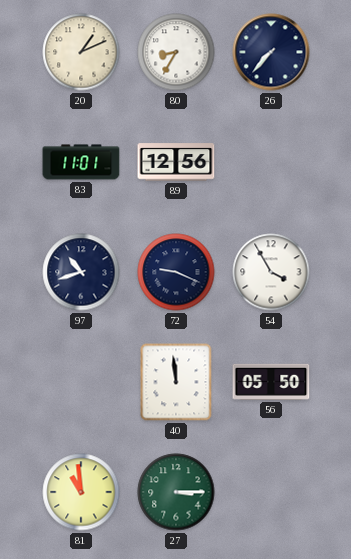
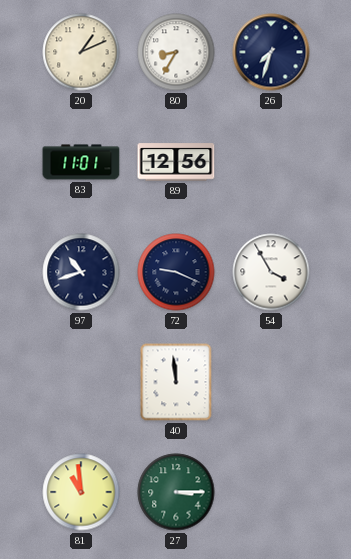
26: 7:37 -> 7:33 (271, 52)
56: 05:50 -> none (271, 382)
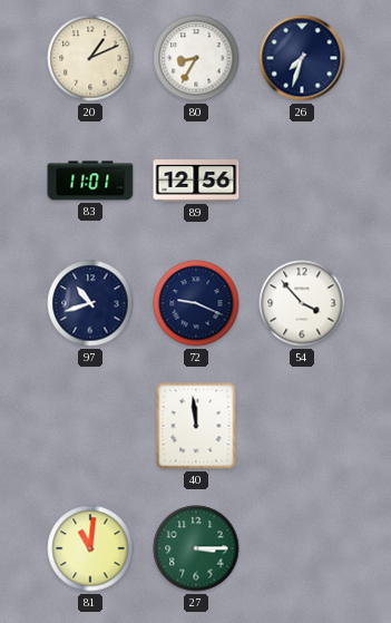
54: 3:55 -> 3:53 (302, 303)
81: 10:59 -> 11:01 (90, 548)
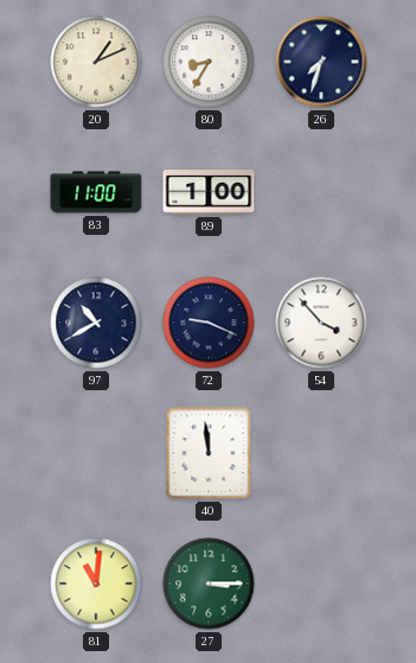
83: 11:01 -> 11:00 (96, 192)
89: 12:56 -> 1:00 (209, 192)
97: 10:42 -> 10:40 (96, 323)
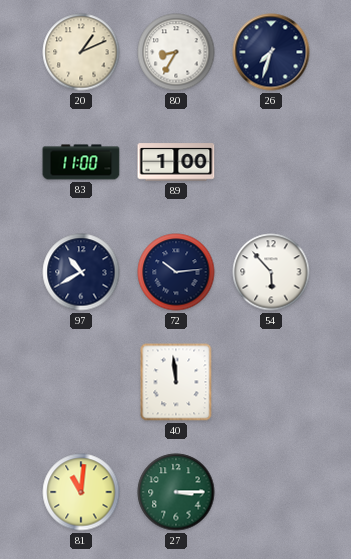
72: 9:19 -> 10:14 (176, 272)
54: 3:53 -> 5:53 (271, 272)
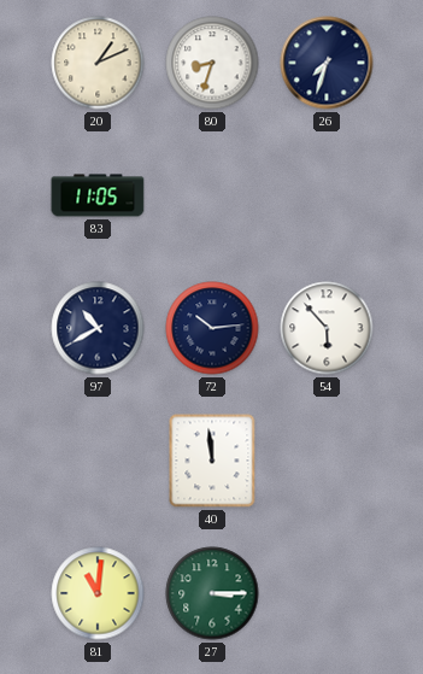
80: 8:35 -> 8:33 (212, 63)
83: 11:00 -> 11:05 (98, 195)
89: 1:00 -> none (176, 162)
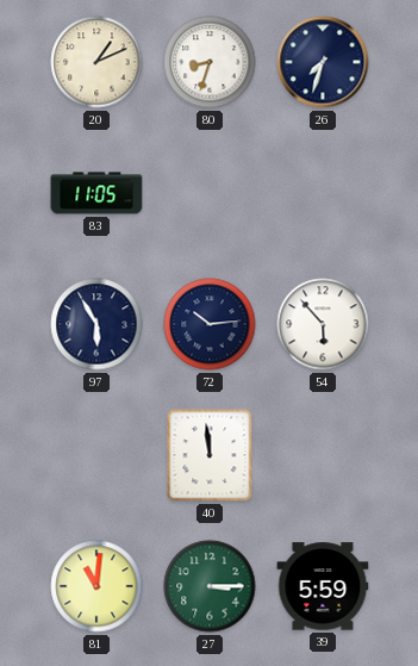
97: 10:40 -> 5:55 (96, 324)
39: none -> 5:59 (323, 586)
